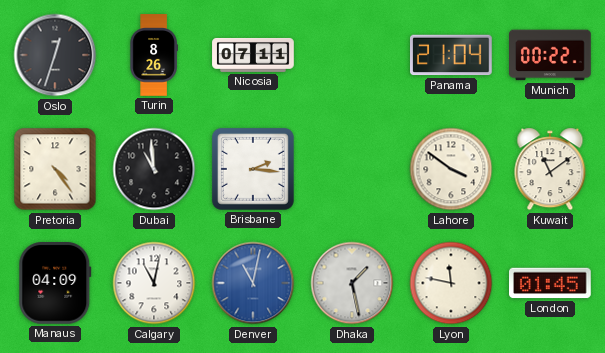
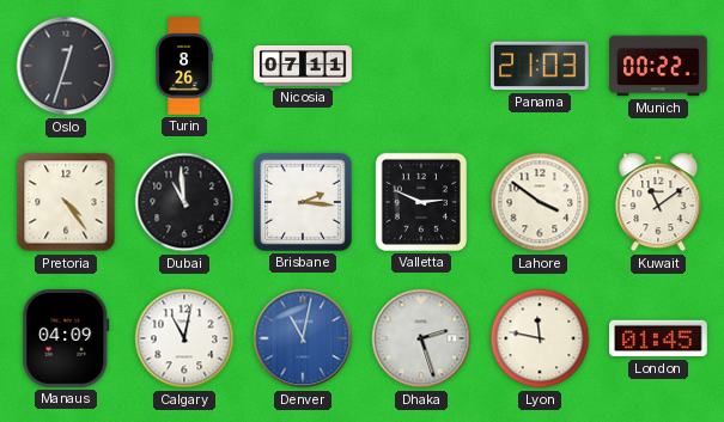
Panama: 21:04 -> 21:03 (541, 66)
Valletta: none -> 2:49 (421, 202)
Dhaka: 1:28 -> 2:27 (421, 338)
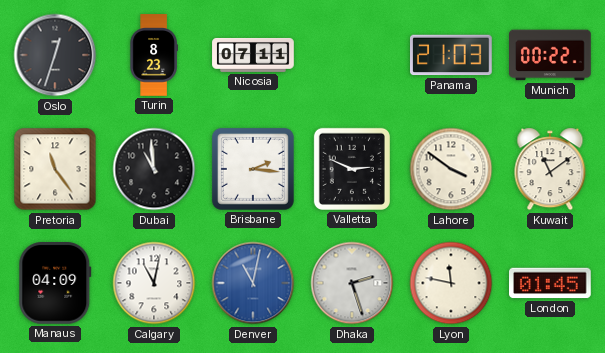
Turin: 8:26 -> 8:23 (154, 55)
Pretoria: 4:24 -> 11:24 (55, 169)
